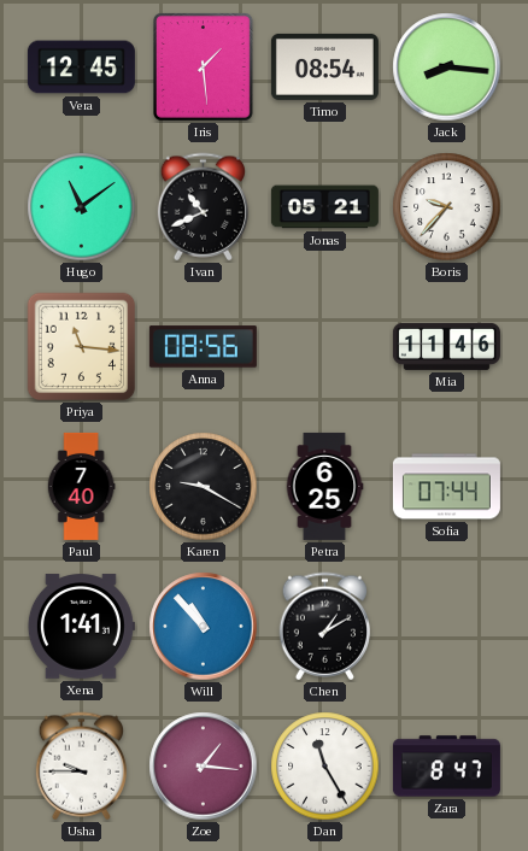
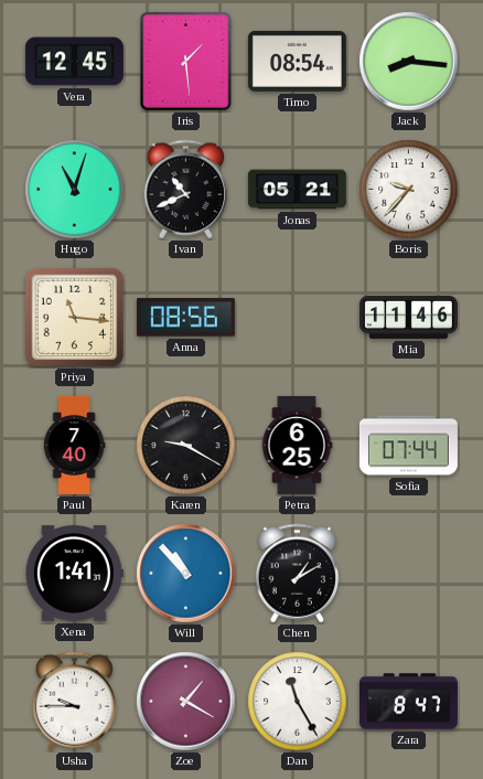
Hugo: 11:09 -> 11:03 (75, 190)
Zoe: 1:16 -> 1:20 (186, 702)
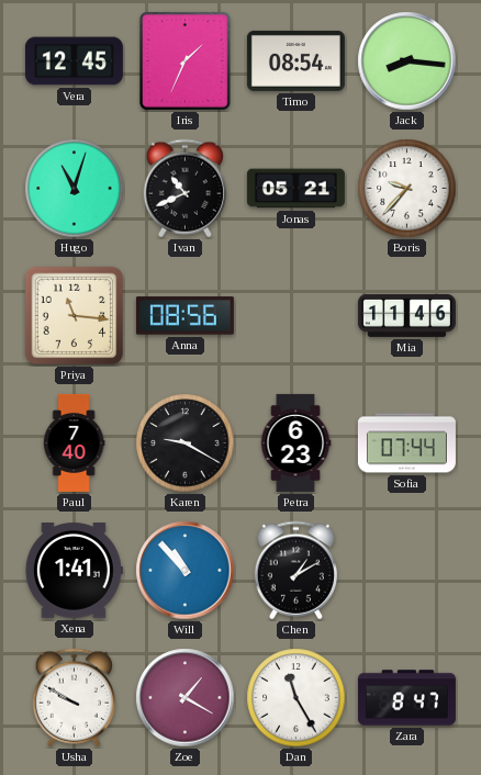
Iris: 1:29 -> 1:34 (184, 61)
Petra: 6:25 -> 6:23 (295, 442)
Usha: 9:45 -> 9:50 (74, 698)
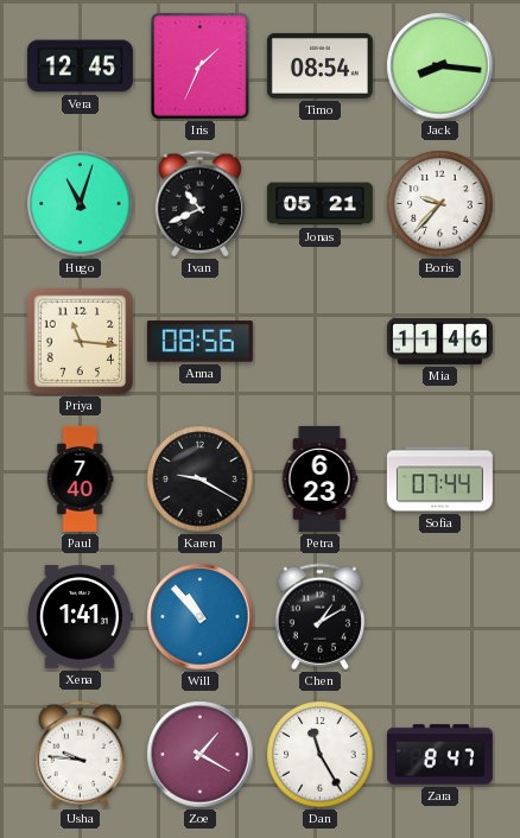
Usha: 9:50 -> 9:46 (80, 755)
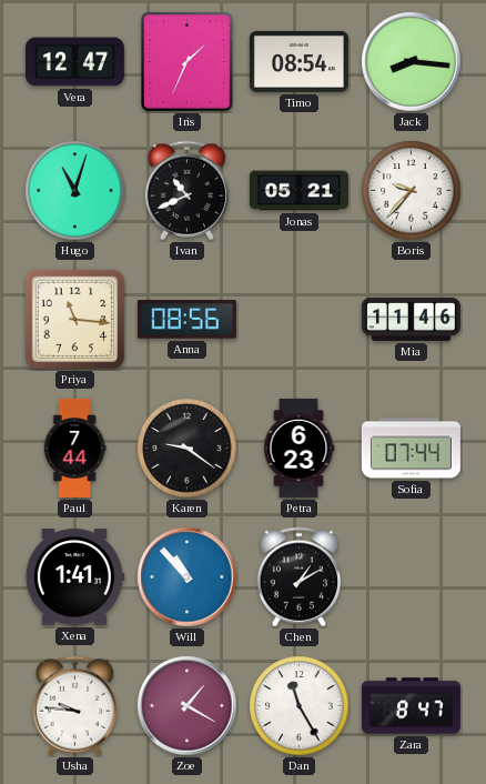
Vera: 12:45 -> 12:47 (74, 62)
Paul: 7:40 -> 7:44 (74, 448)
Karen: 9:20 -> 9:21 (188, 449)
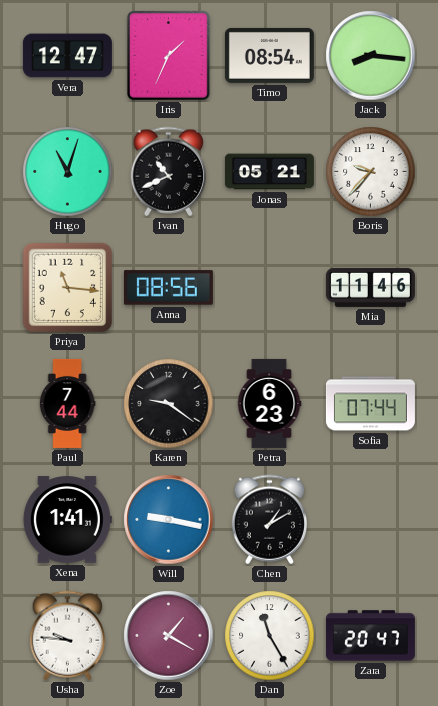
Will: 10:53 -> 9:17 (169, 520)
Zara: 8:47 -> 20:47 (370, 636)
